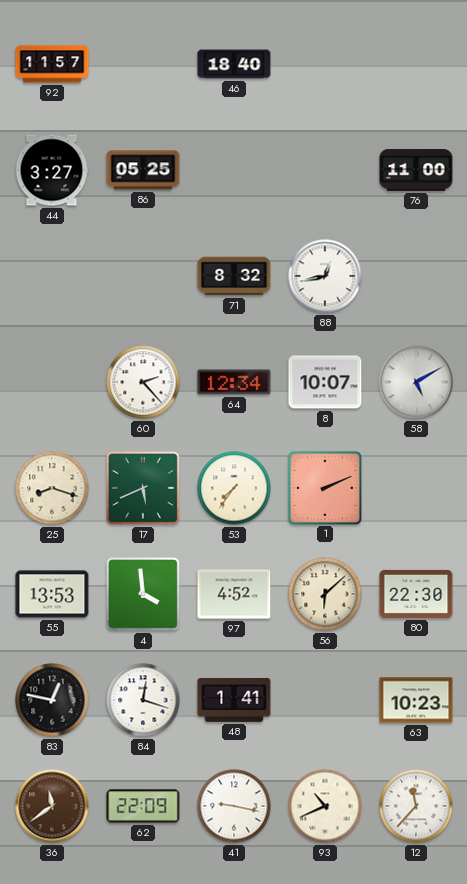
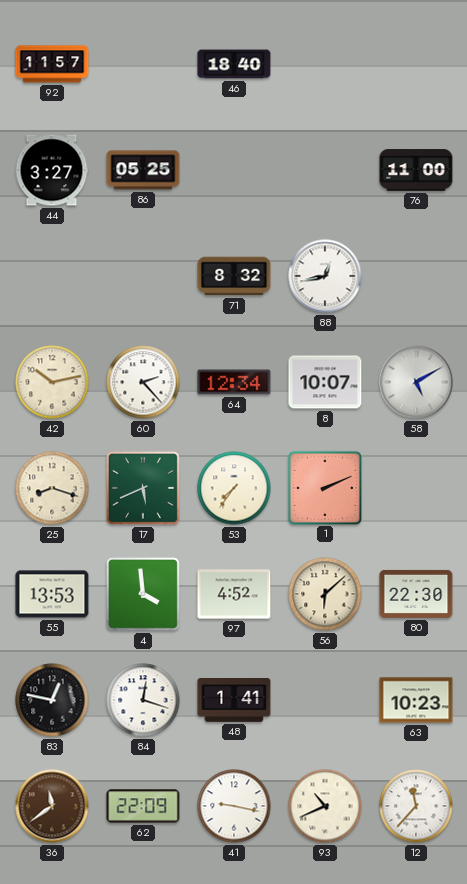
42: none -> 10:13 (52, 382)
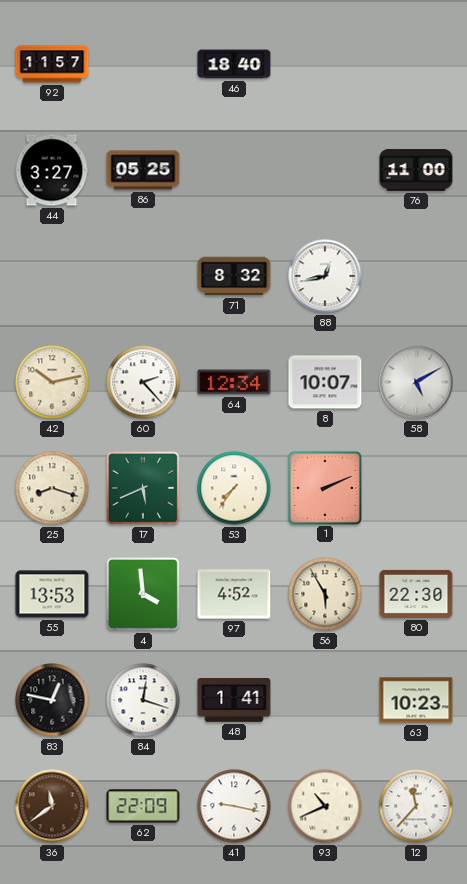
56: 6:08 -> 5:55 (325, 594)
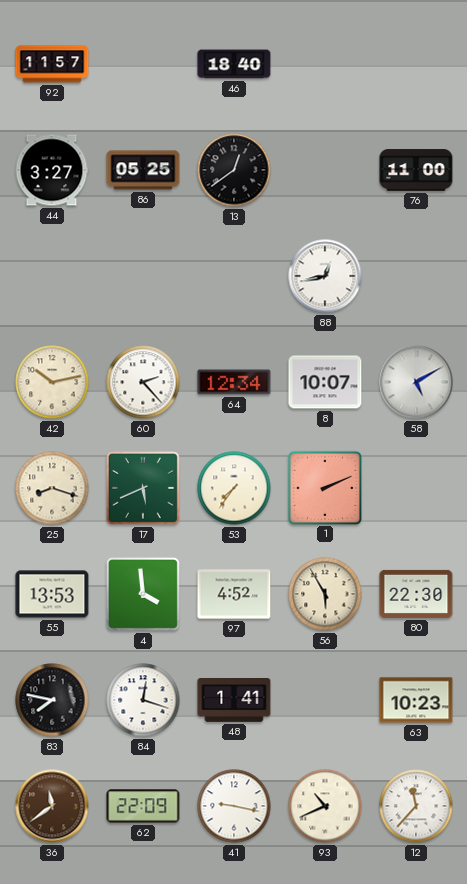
13: none -> 12:39 (234, 170)
71: 8:32 -> none (234, 276)
83: 12:47 -> 7:47 (52, 700)
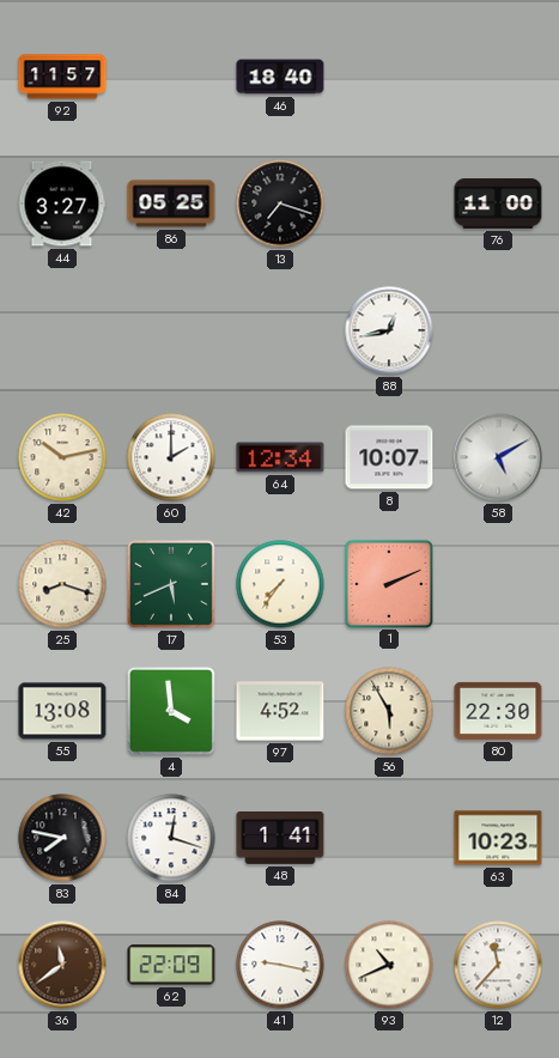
13: 12:39 -> 7:18 (280, 203)
60: 2:23 -> 2:00 (171, 457)
55: 13:53 -> 13:08 (62, 711)
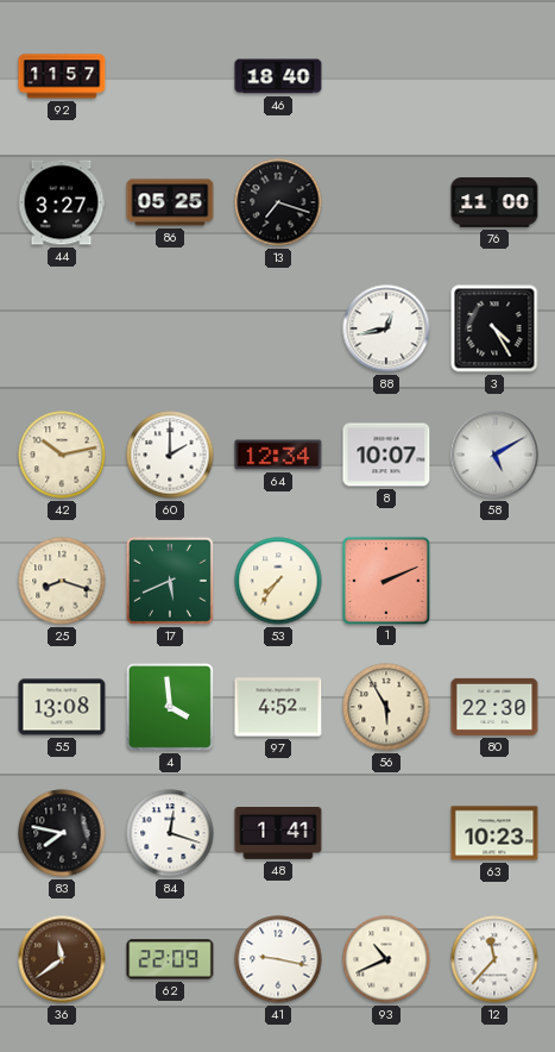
3: none -> 4:25 (494, 328)
